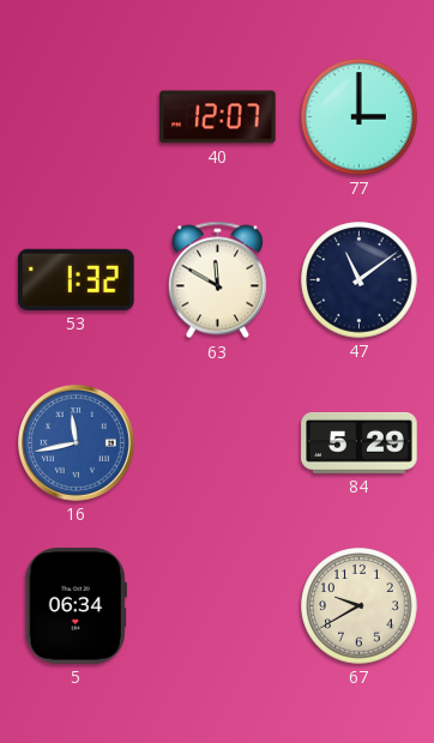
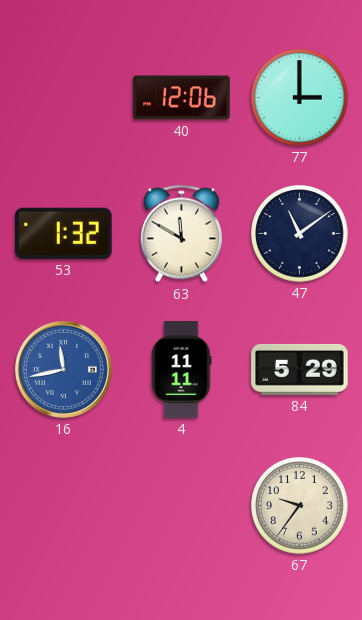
40: 12:07 -> 12:06 (182, 98)
4: none -> 11:11 (181, 370)
5: 06:34 -> none (76, 606)
67: 9:40 -> 9:36 (300, 506)
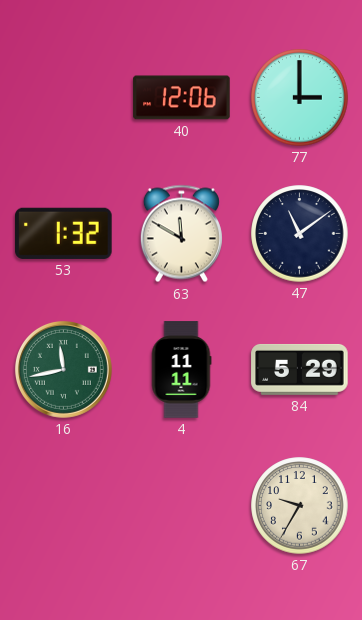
16 dial: blue -> green (63, 369)
67: 9:36 -> 9:35 (300, 506)
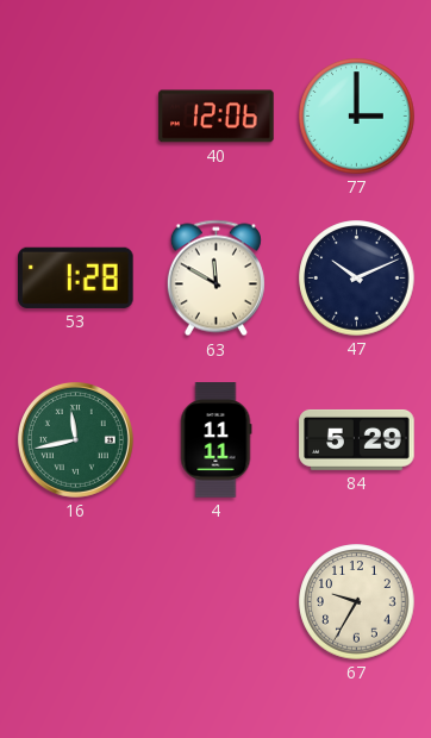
53: 1:32 -> 1:28 (76, 277)
47: 11:09 -> 10:11 (357, 279)
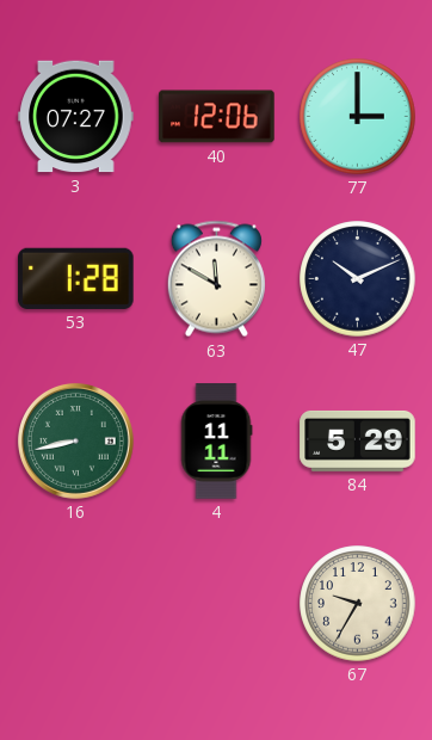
3: none -> 07:27 (76, 117)
16: 11:43 -> 8:43 (75, 440)
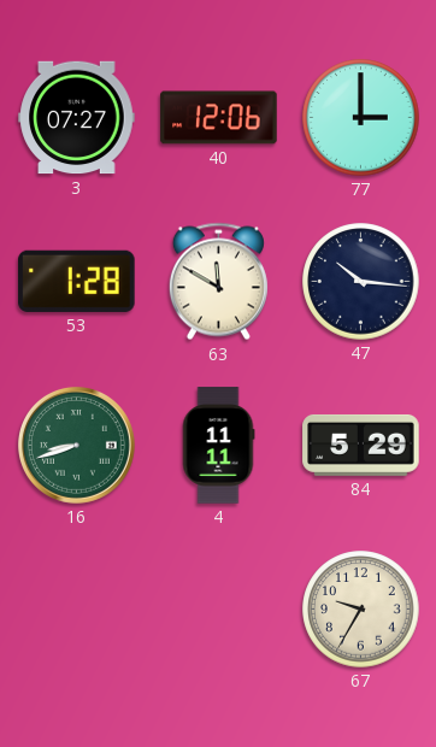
47: 10:11 -> 10:16 (361, 282)
16: 8:43 -> 8:42 (76, 445)
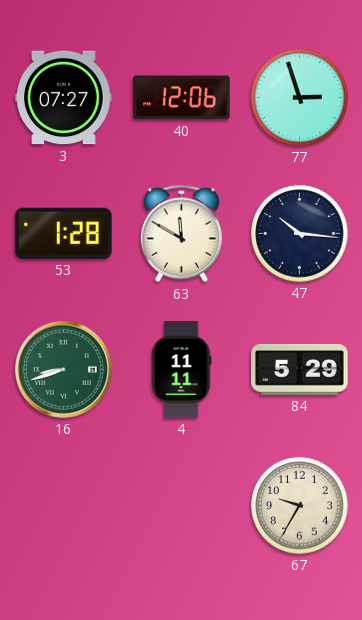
77: 3:00 -> 2:57 (300, 98)
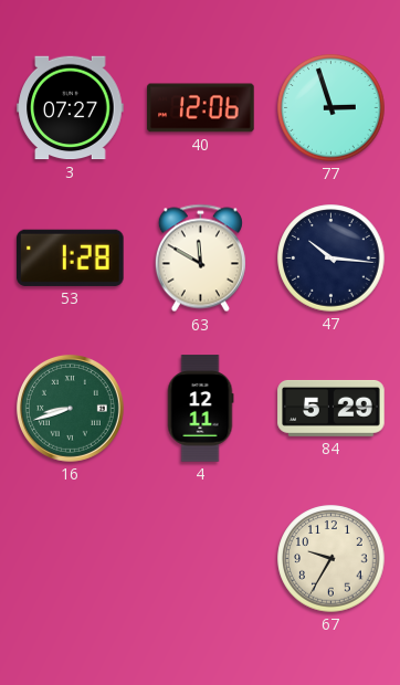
4: 11:11 -> 12:11 (200, 409)
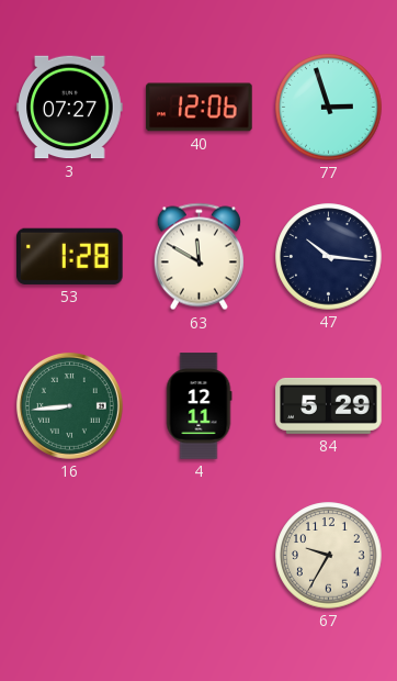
16: 8:42 -> 8:44 (69, 405)
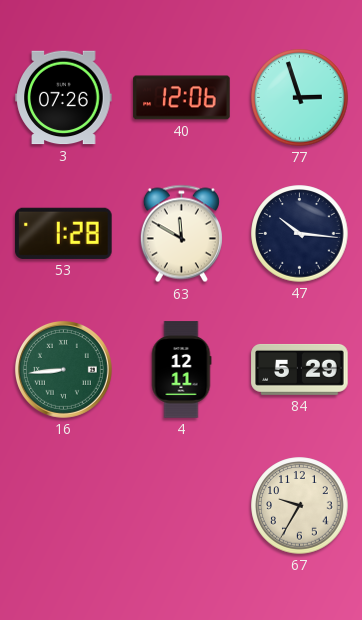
3: 07:27 -> 07:26 (64, 98)
